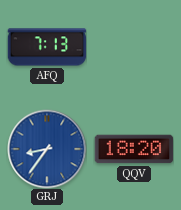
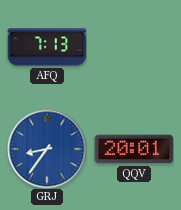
QQV: 18:20 -> 20:01 (134, 149)
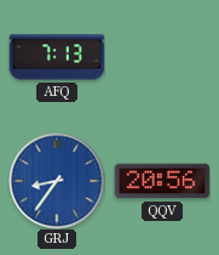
QQV: 20:01 -> 20:56 (162, 181)
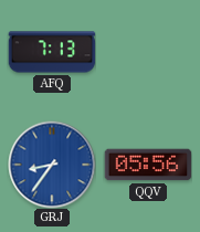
QQV: 20:56 -> 05:56 (148, 165)
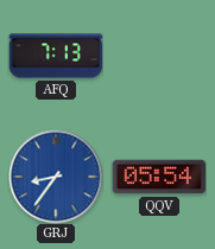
QQV: 05:56 -> 05:54 (159, 177)
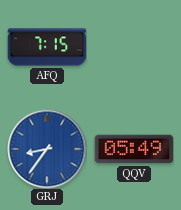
AFQ: 7:13 -> 7:15 (47, 47)
QQV: 05:54 -> 05:49 (134, 149)
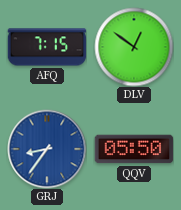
DLV: none -> 12:51 (134, 47)
QQV: 05:49 -> 05:50 (134, 149)
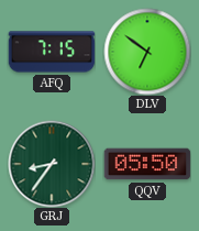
DLV: 12:51 -> 6:51 (147, 52)
GRJ dial: blue -> green (52, 164)
